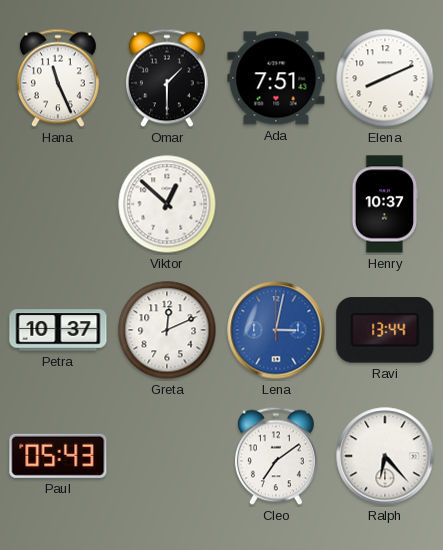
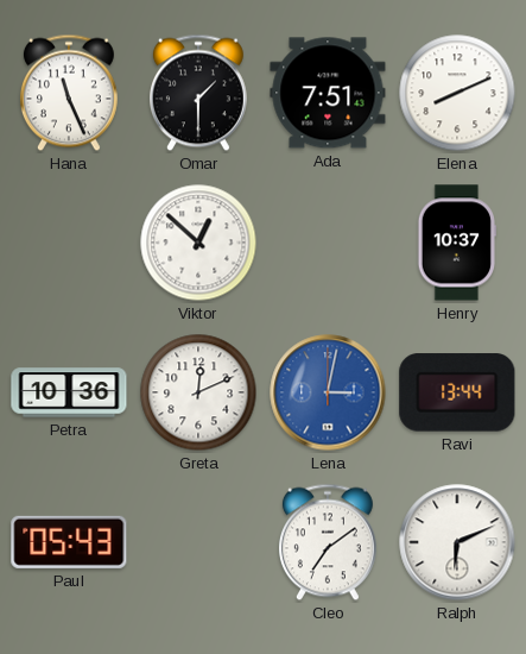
Petra: 10:37 -> 10:36 (69, 392)
Ralph: 6:23 -> 6:11 (457, 542)
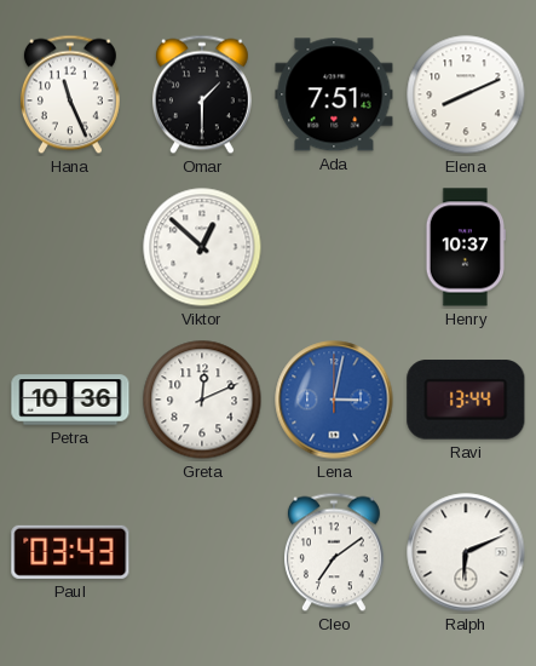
Paul: 05:43 -> 03:43 (70, 552)
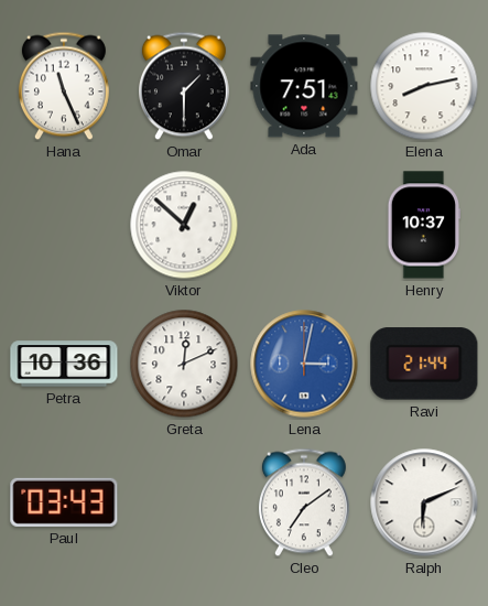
Elena: 8:11 -> 8:13 (424, 86)
Ravi: 13:44 -> 21:44 (424, 364)
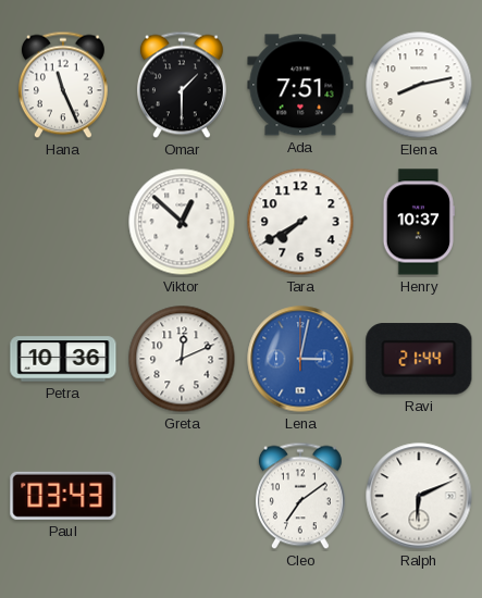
Tara: none -> 7:40 (300, 222)
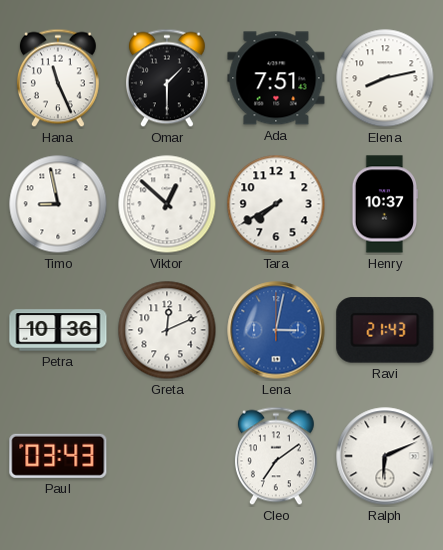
Timo: none -> 8:58 (58, 204)
Ravi: 21:44 -> 21:43 (385, 330)
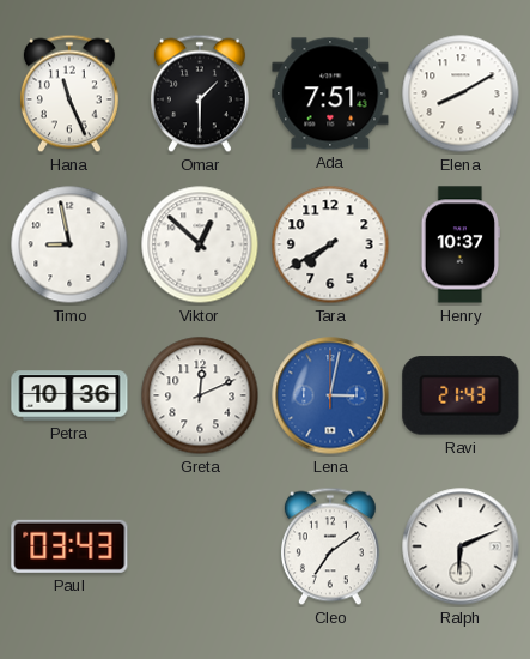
Elena: 8:13 -> 8:10 (461, 93)
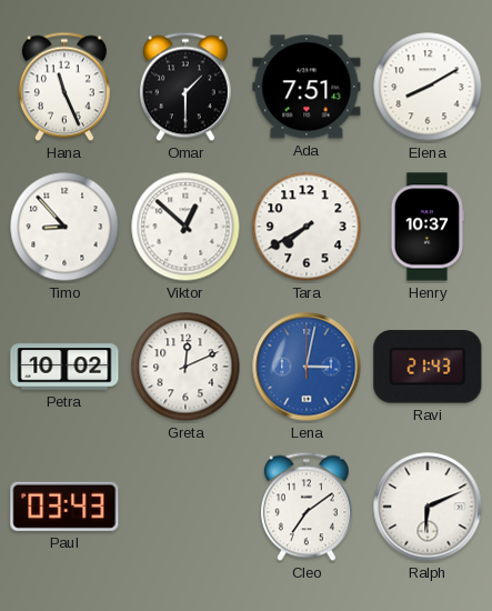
Timo: 8:58 -> 8:53 (64, 227)
Petra: 10:36 -> 10:02 (64, 367)
